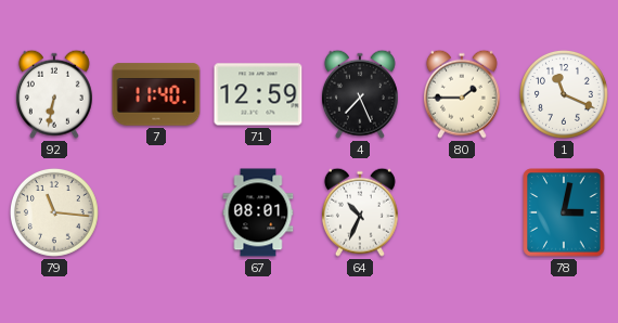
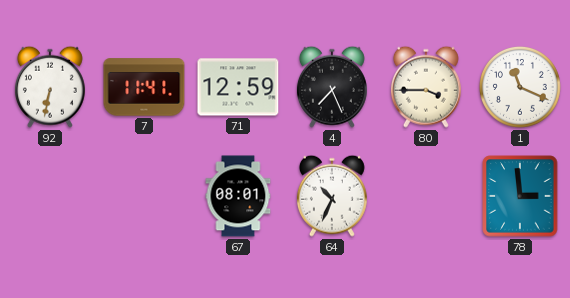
7: 11:40 -> 11:41 (144, 87)
80: 1:45 -> 3:45 (426, 87)
79: 11:16 -> none (54, 212)
78: 3:02 -> 2:59 (520, 196)
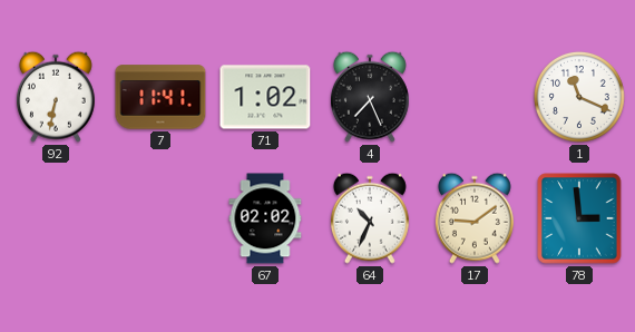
71: 12:59 -> 1:02 (265, 97)
80: 3:45 -> none (426, 87)
67: 08:01 -> 02:02 (265, 218)
17: none -> 9:09 (475, 218)
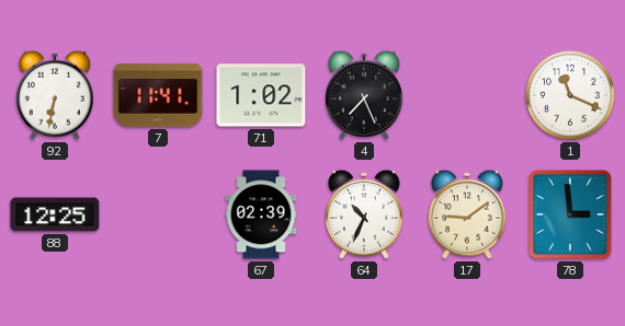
88: none -> 12:25 (55, 214)
67: 02:02 -> 02:39 (261, 214)
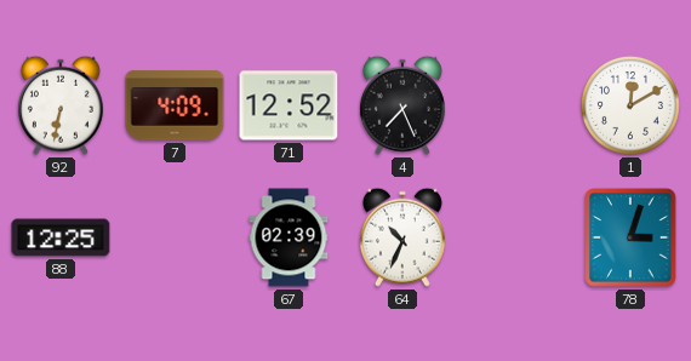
7: 11:41 -> 4:09 (175, 105)
71: 1:02 -> 12:52 (289, 105)
1: 11:19 -> 12:10 (630, 105)
17: 9:09 -> none (467, 214)
78: 2:59 -> 3:03 (630, 237)
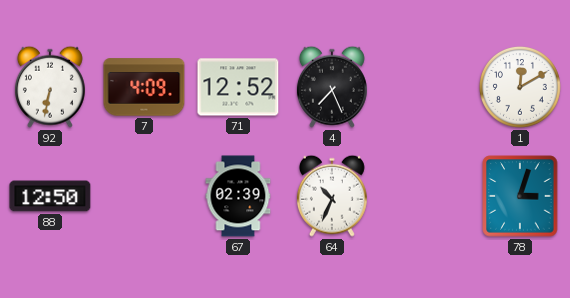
88: 12:25 -> 12:50 (50, 196)
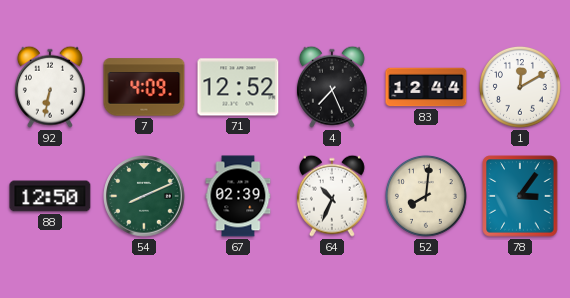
83: none -> 12:44 (426, 87)
54: none -> 8:11 (144, 196)
52: none -> 8:01 (426, 196)
78: 3:03 -> 3:06 (520, 196)
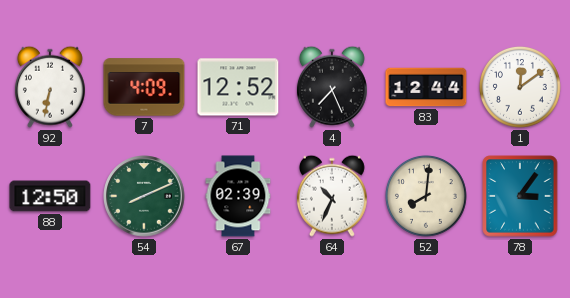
1: 12:10 -> 12:09 (520, 87)
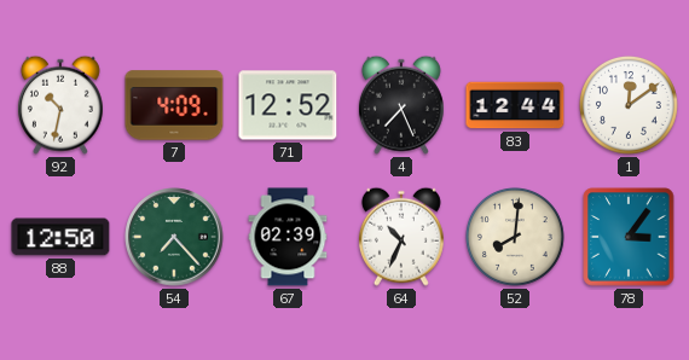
92: 6:32 -> 10:32 (60, 105)
54: 8:11 -> 7:23 (174, 237)
